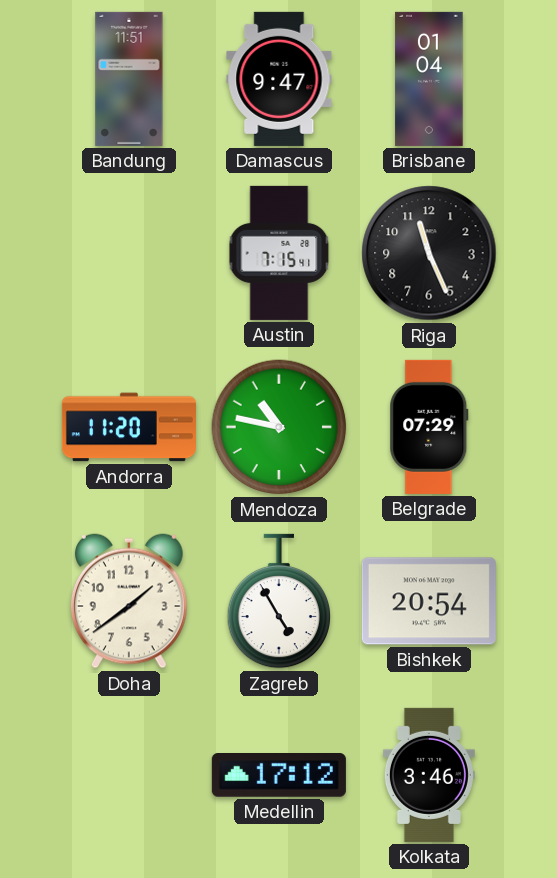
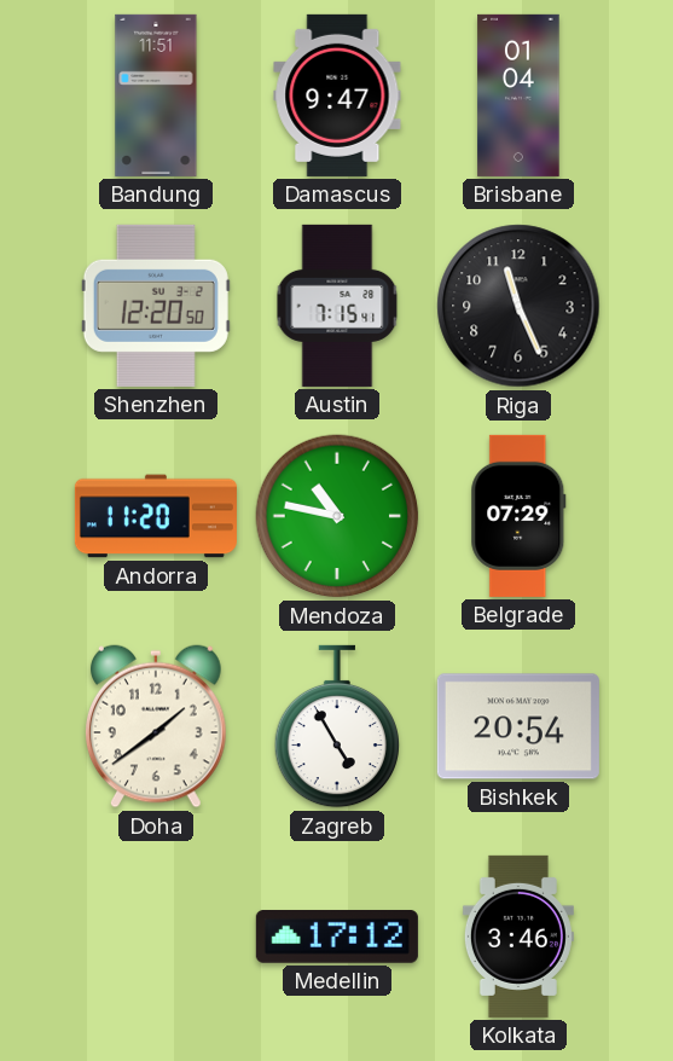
Shenzhen: none -> 12:20 (156, 306)
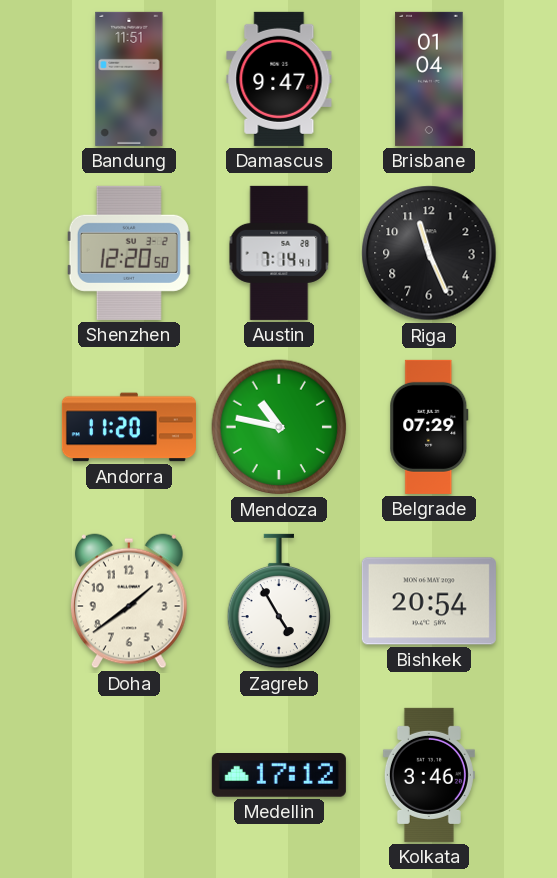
Austin: 7:15 -> 7:14 (279, 253)
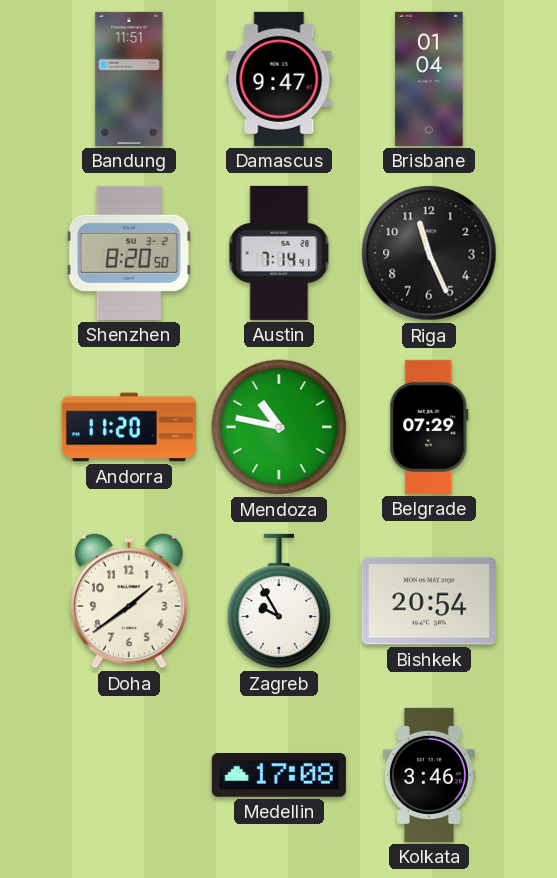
Shenzhen: 12:20 -> 8:20 (129, 253)
Zagreb: 4:55 -> 9:55 (278, 601)
Medellin: 17:12 -> 17:08 (279, 776)
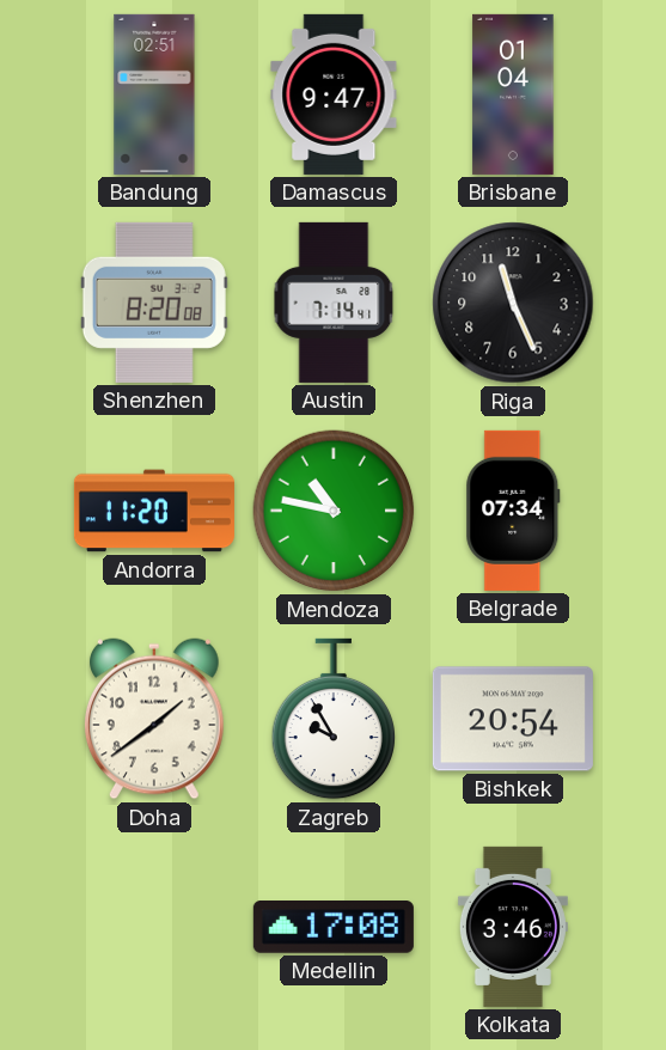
Bandung: 11:51 -> 02:51 (154, 94)
Shenzhen: 8:20:50 -> 8:20:08 (154, 303)
Belgrade: 07:29 -> 07:34 (513, 511)
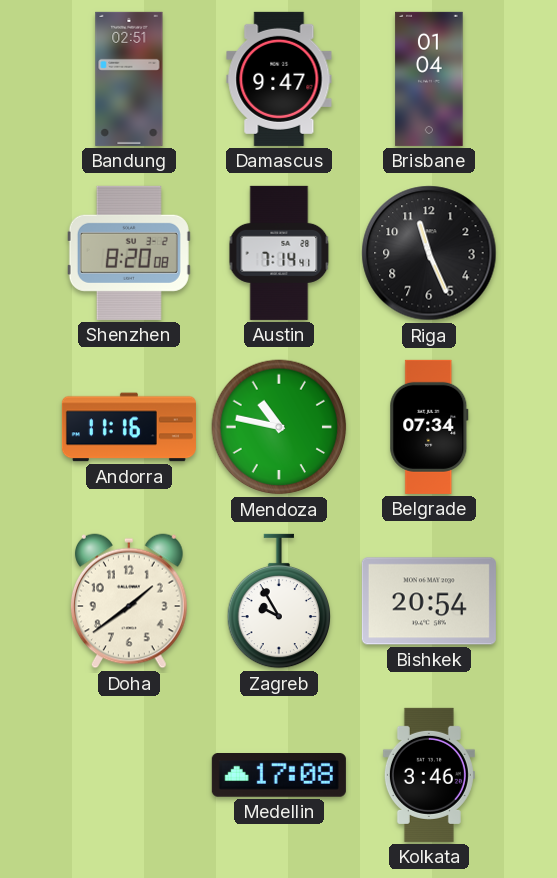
Andorra: 11:20 -> 11:16 (129, 427)
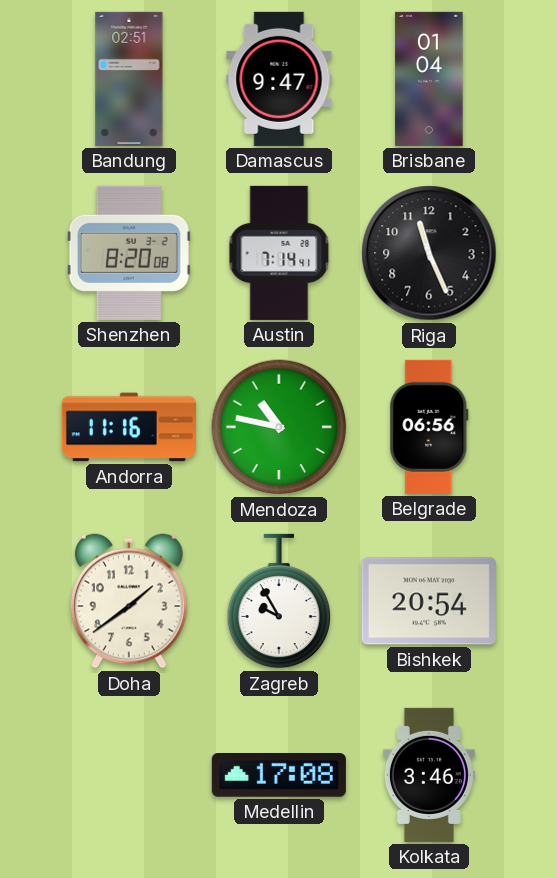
Belgrade: 07:34 -> 06:56 (429, 427)
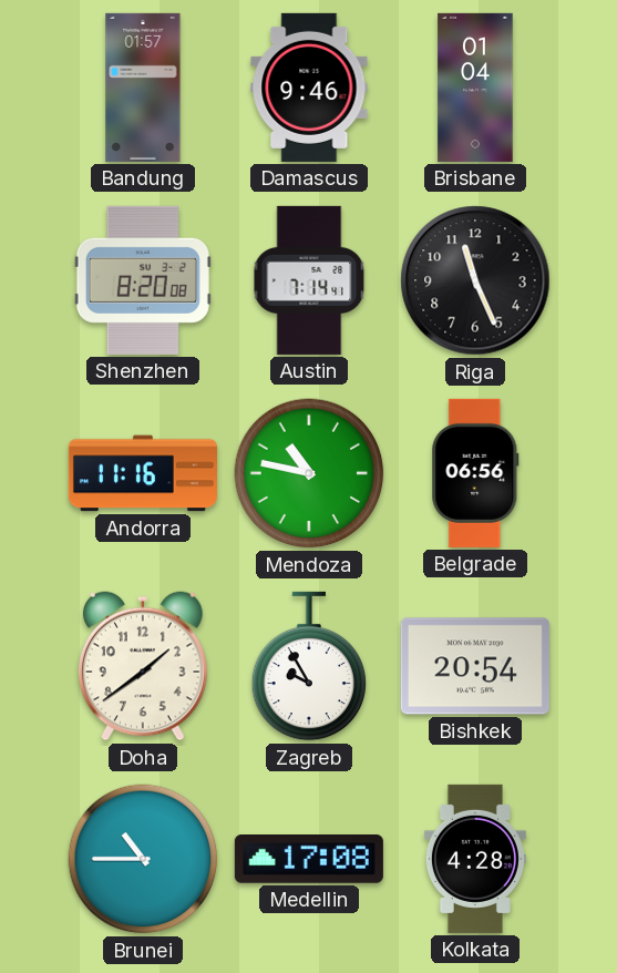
Bandung: 02:51 -> 01:57 (143, 88)
Damascus: 9:47 -> 9:46 (309, 88)
Brunei: none -> 10:45 (143, 859)
Kolkata: 3:46 -> 4:28 (475, 859)
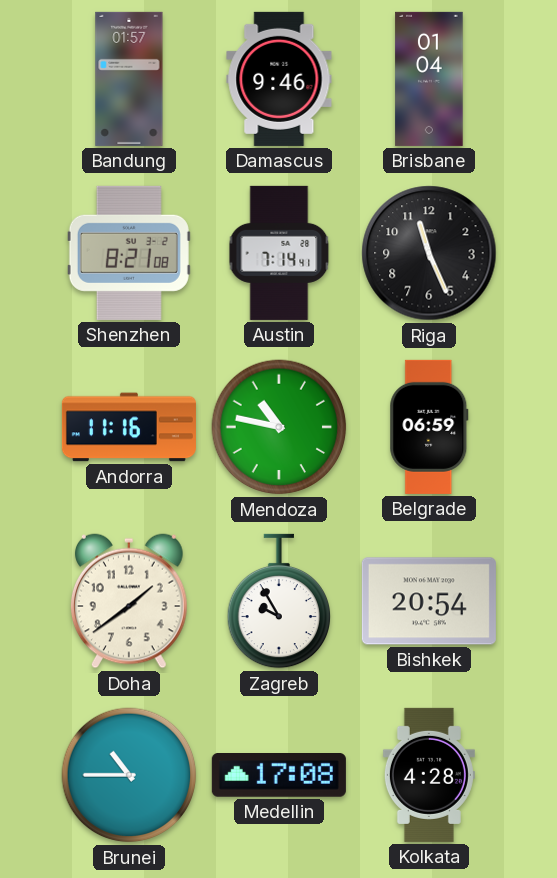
Shenzhen: 8:20 -> 8:21 (129, 253)
Belgrade: 06:56 -> 06:59 (429, 427)
